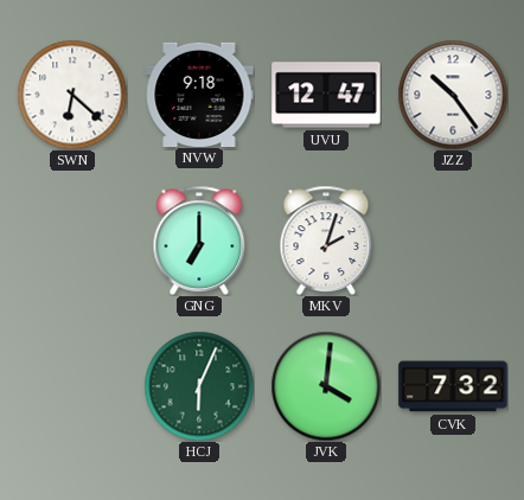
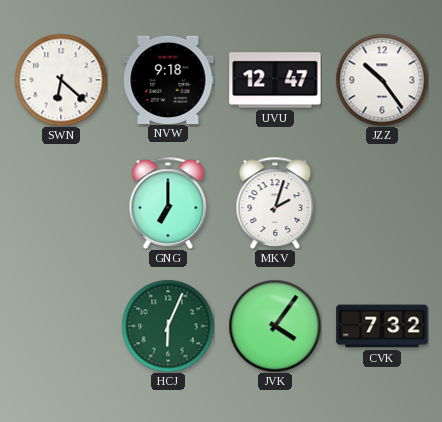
JVK: 4:01 -> 4:06 (275, 326)
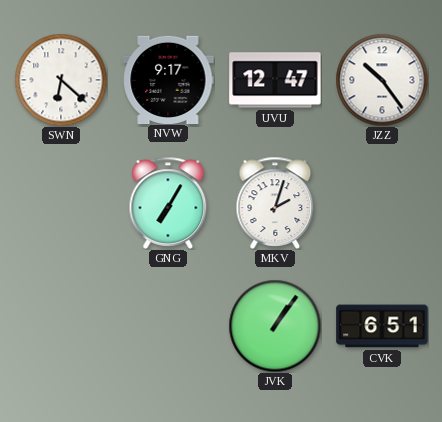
NVW: 9:18 -> 9:17 (168, 79)
GNG: 7:00 -> 7:05 (168, 203)
HCJ: 6:04 -> none (168, 326)
JVK: 4:06 -> 1:06 (275, 326)
CVK: 7:32 -> 6:51 (382, 326)
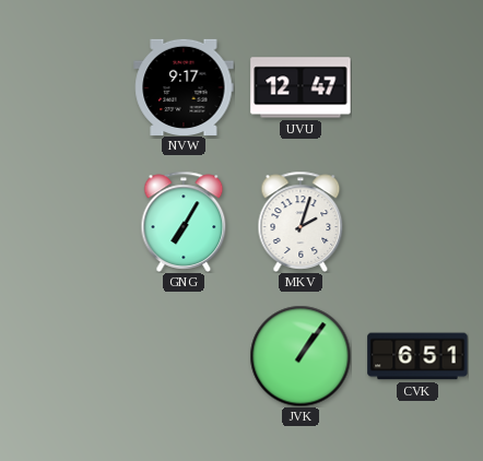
SWN: 6:22 -> none (61, 80)
JZZ: 10:24 -> none (382, 80)
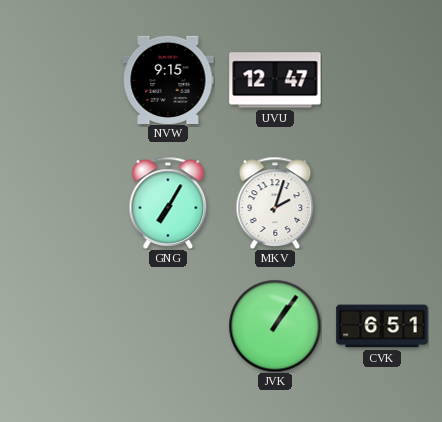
NVW: 9:17 -> 9:15 (168, 79)
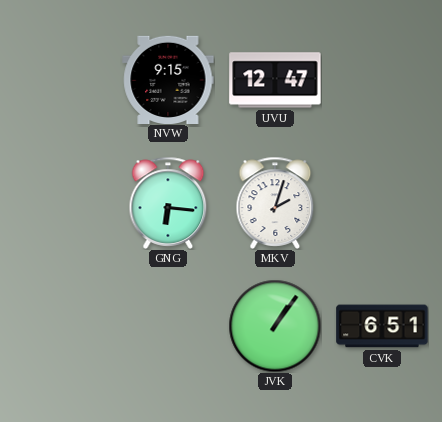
GNG: 7:05 -> 6:16 (168, 203)
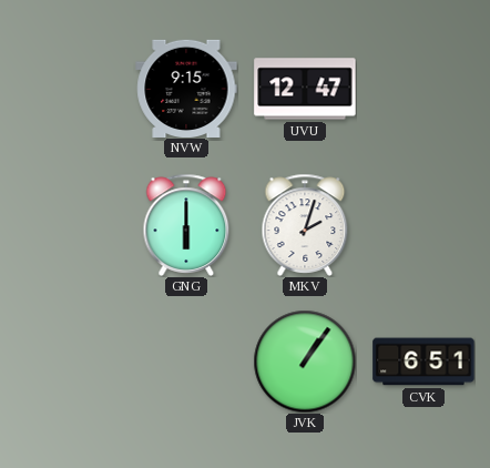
GNG: 6:16 -> 6:00 (186, 225)
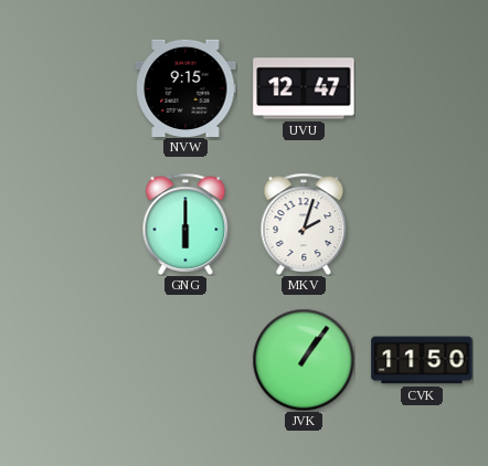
CVK: 6:51 -> 11:50 (422, 360)
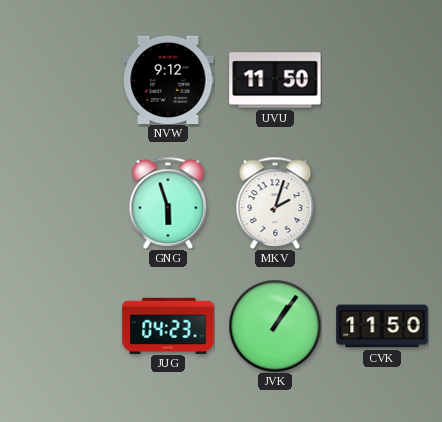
NVW: 9:15 -> 9:12 (168, 79)
UVU: 12:47 -> 11:50 (275, 80)
GNG: 6:00 -> 5:57 (168, 203)
JUG: none -> 04:23 (168, 325)
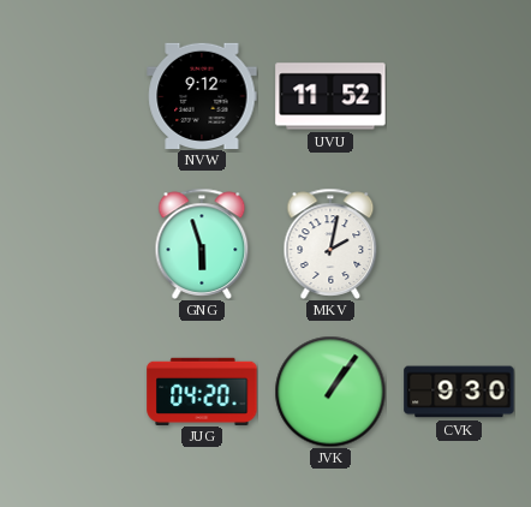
UVU: 11:50 -> 11:52 (330, 96)
MKV: 2:03 -> 2:02 (330, 244)
JUG: 04:23 -> 04:20 (202, 390)
CVK: 11:50 -> 9:30 (459, 392)
